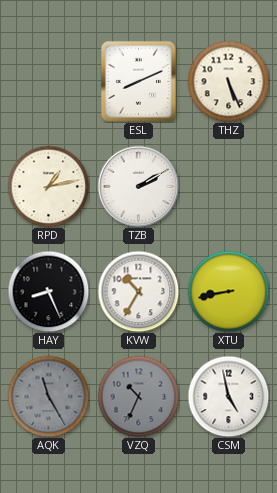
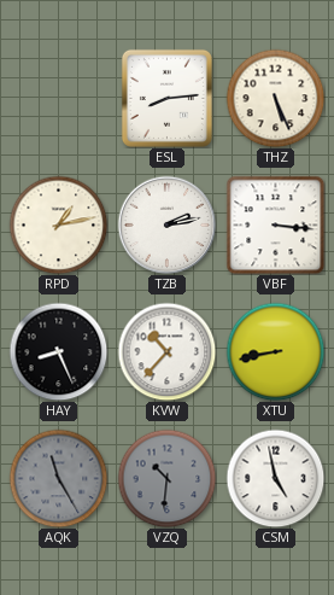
ESL: 8:11 -> 8:14 (166, 98)
TZB: 2:10 -> 2:13 (166, 224)
VBF: none -> 3:16 (275, 224)
KVW: 10:35 -> 10:37 (166, 351)
VZQ: 10:34 -> 10:31 (166, 478)
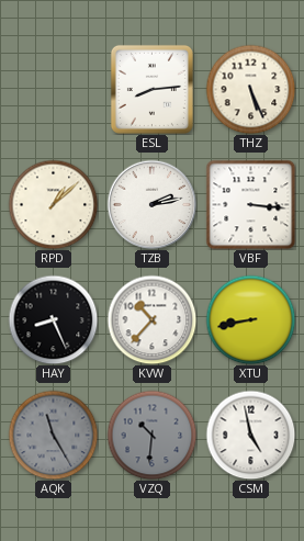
RPD: 1:13 -> 1:08 (53, 204)
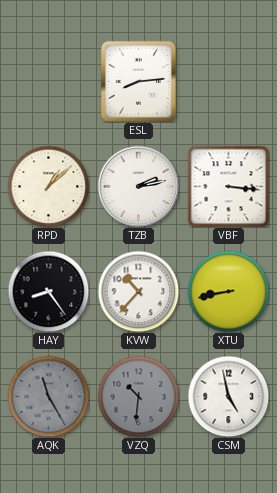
THZ: 5:26 -> none (250, 89)
HAY: 8:26 -> 8:24 (48, 291)
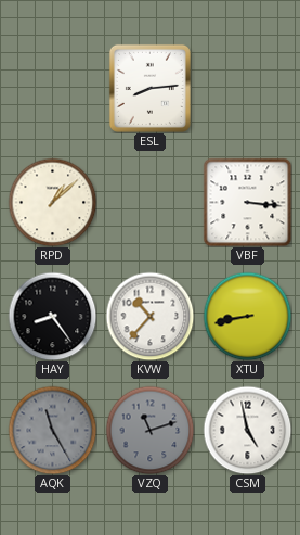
TZB: 2:13 -> none (138, 186)
VZQ: 10:31 -> 11:12 (149, 430)
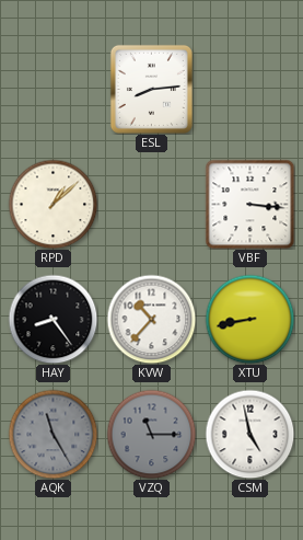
VZQ: 11:12 -> 11:15 (151, 434)
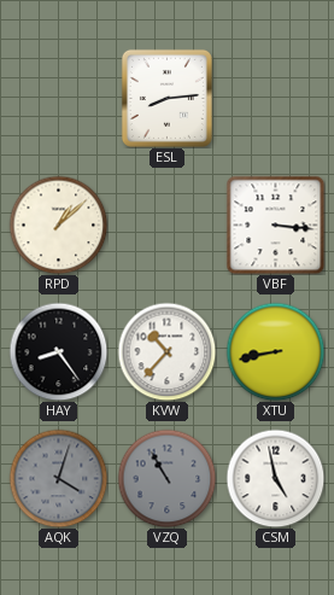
AQK: 11:25 -> 4:03 (58, 478)
VZQ: 11:15 -> 10:55 (166, 478)
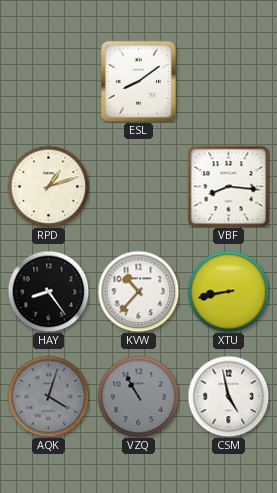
ESL: 8:14 -> 8:09 (138, 81)
RPD: 1:08 -> 1:12 (48, 186)
VBF: 3:16 -> 8:16 (228, 186)
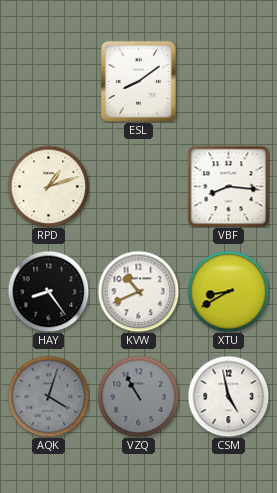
KVW: 10:37 -> 10:41 (138, 291)
XTU: 8:43 -> 8:40 (228, 291)
